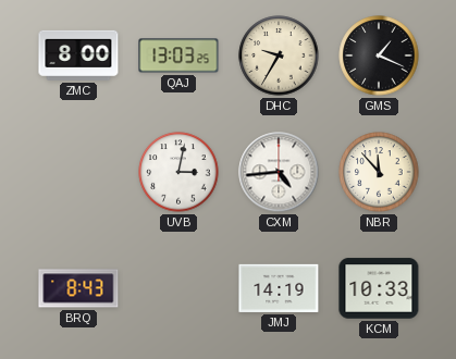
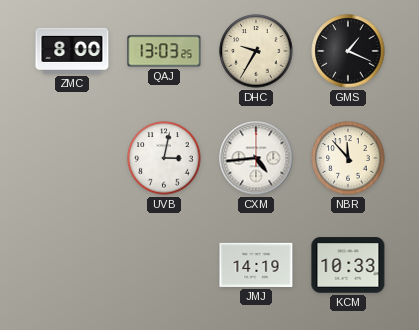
BRQ: 8:43 -> none (78, 288)
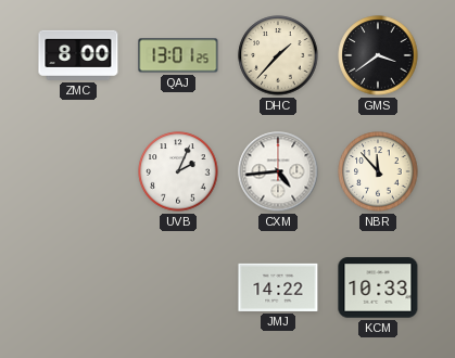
QAJ: 13:03 -> 13:01 (178, 55)
DHC: 9:35 -> 1:37 (278, 55)
GMS: 1:19 -> 3:39 (378, 55)
UVB: 3:02 -> 2:04 (178, 171)
JMJ: 14:19 -> 14:22 (278, 287)
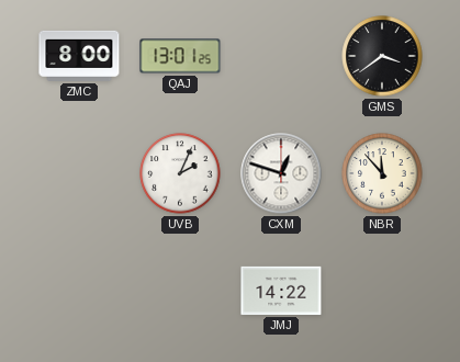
DHC: 1:37 -> none (278, 55)
CXM: 4:44 -> 12:48 (281, 173)
KCM: 10:33 -> none (378, 287)
